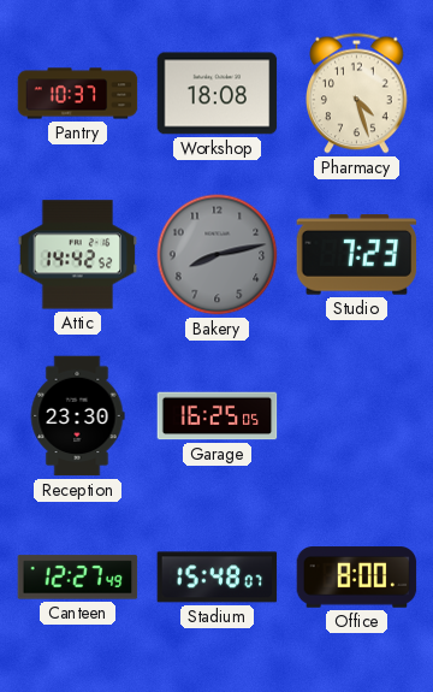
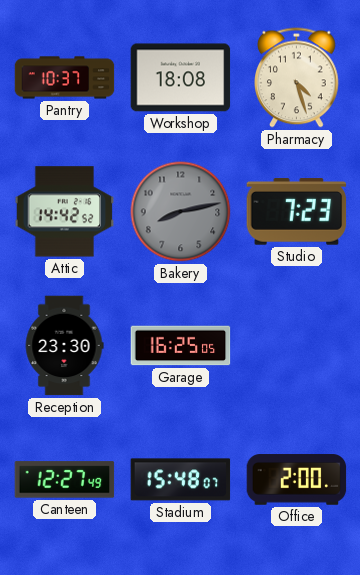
Office: 8:00 -> 2:00 (297, 480)
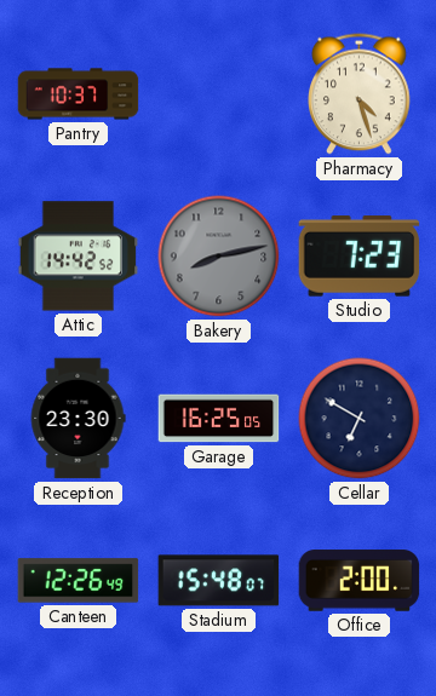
Workshop: 18:08 -> none (181, 78)
Cellar: none -> 6:50 (360, 419)
Canteen: 12:27 -> 12:26 (79, 581)
